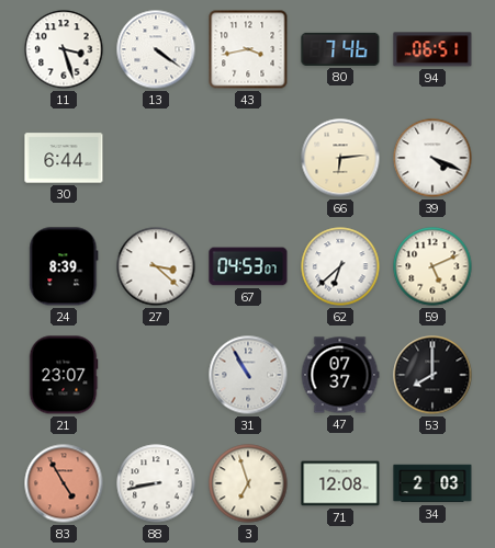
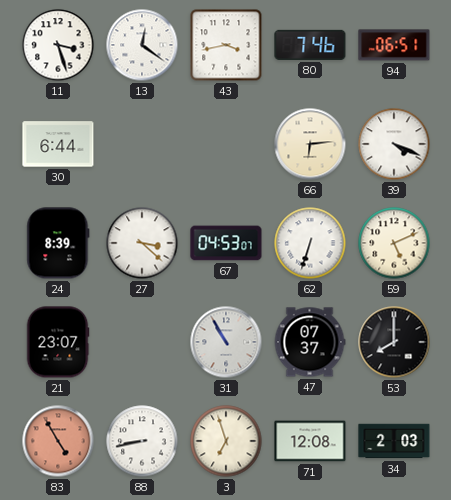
13: 4:21 -> 12:21 (142, 45)
62: 6:38 -> 6:33 (310, 243)
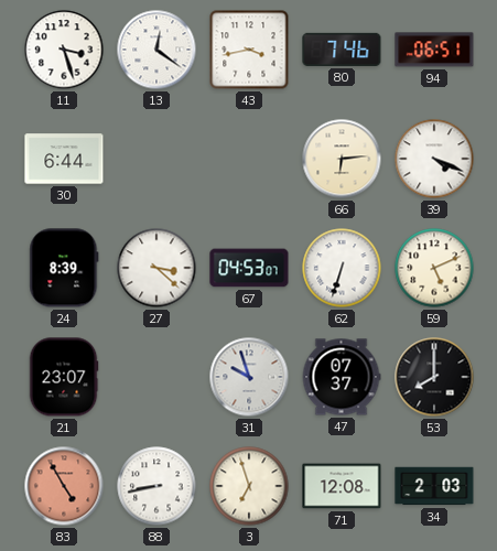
31: 10:55 -> 9:57 (249, 377)
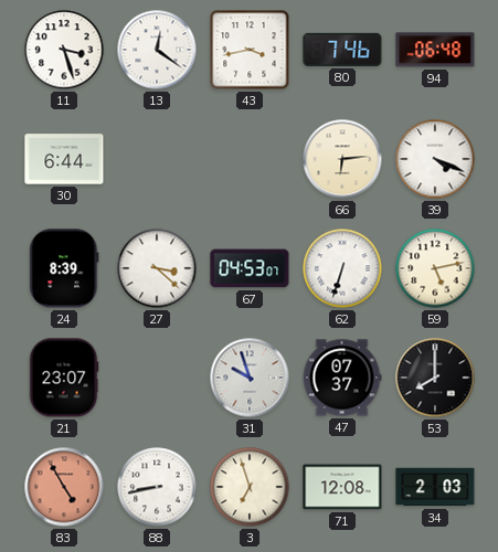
94: 06:51 -> 06:48 (435, 50)
59: 5:11 -> 5:13 (435, 268)
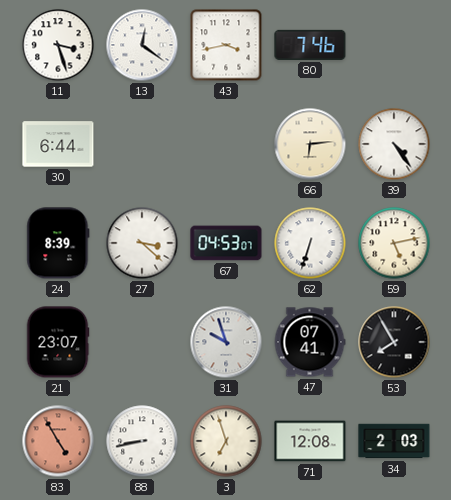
94: 06:48 -> none (435, 50)
39: 4:19 -> 4:24 (394, 144)
47: 07:37 -> 07:41 (310, 342)
53: 8:00 -> 7:55 (394, 342)
